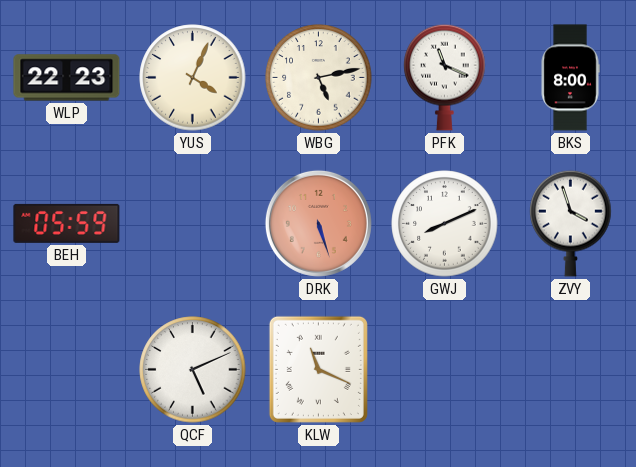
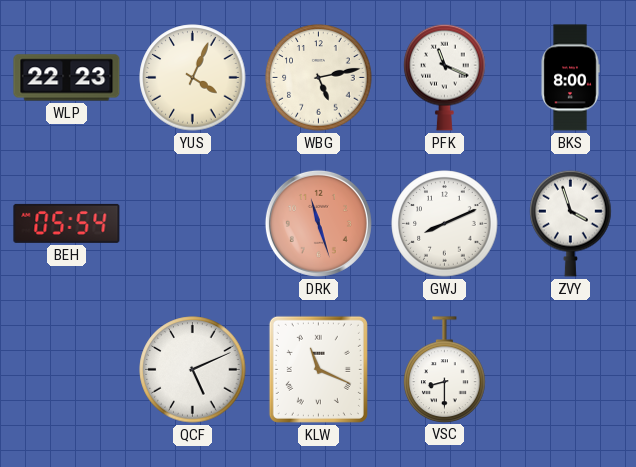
BEH: 05:59 -> 05:54 (67, 223)
DRK: 5:27 -> 11:27 (318, 223)
VSC: none -> 8:30 (445, 369)
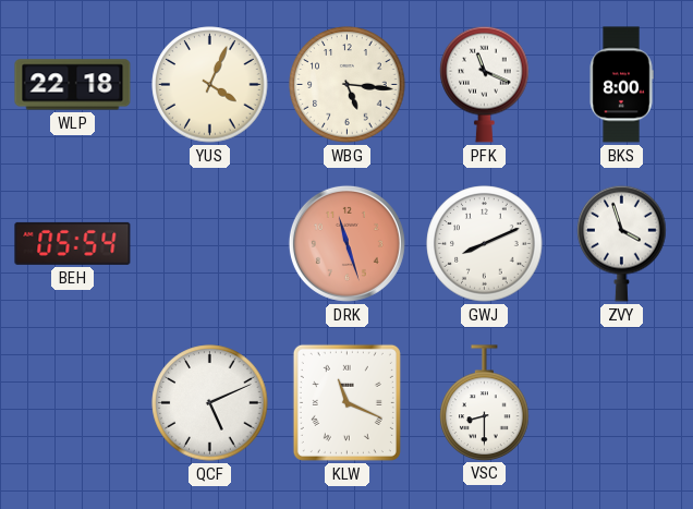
WLP: 22:23 -> 22:18 (73, 85)
WBG: 5:13 -> 5:16 (348, 85)
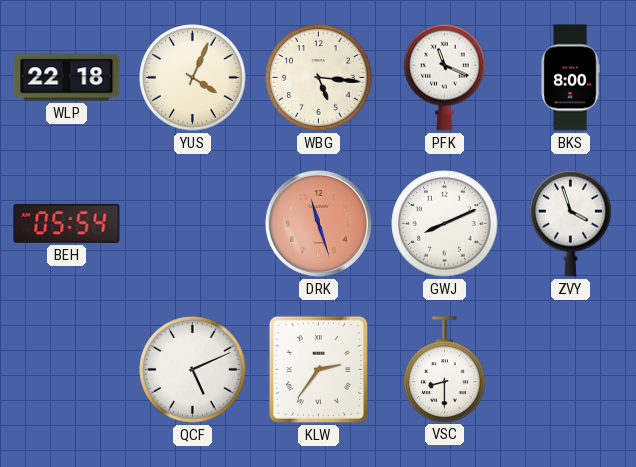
KLW: 11:19 -> 2:36 (318, 369)
